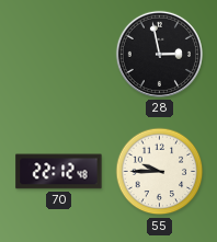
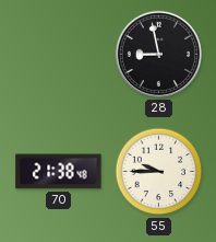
28: 2:58 -> 8:58 (158, 54)
70: 22:12 -> 21:38 (59, 172)
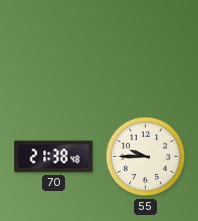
28: 8:58 -> none (158, 54)
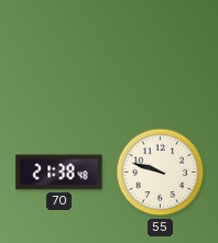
55: 9:45 -> 9:48 (161, 173)
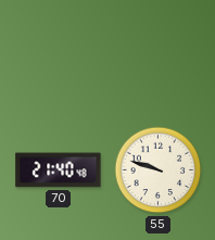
70: 21:38 -> 21:40 (59, 170)
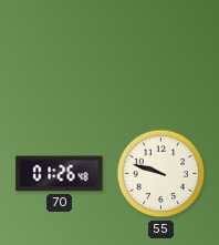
70: 21:40 -> 01:26 (60, 174)
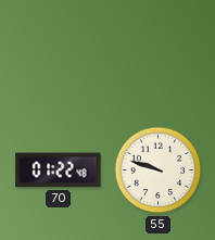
70: 01:26 -> 01:22 (59, 170)
